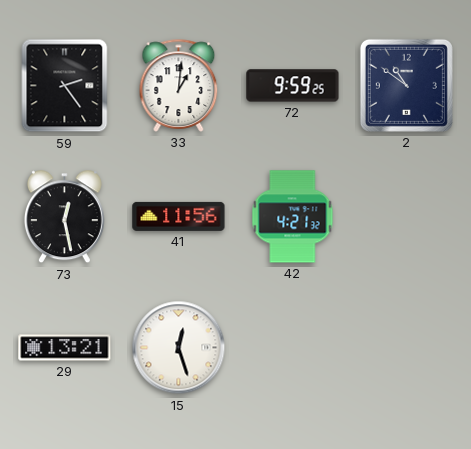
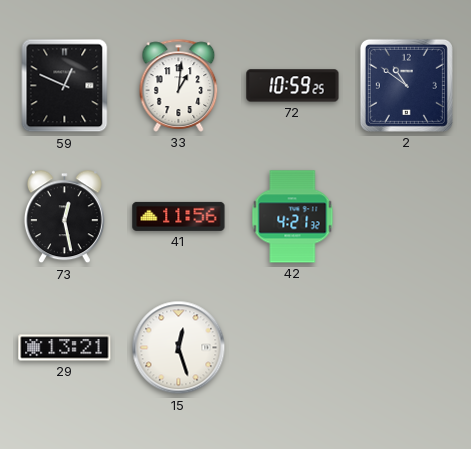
59: 2:24 -> 12:49 (65, 86)
72: 9:59 -> 10:59 (293, 86)
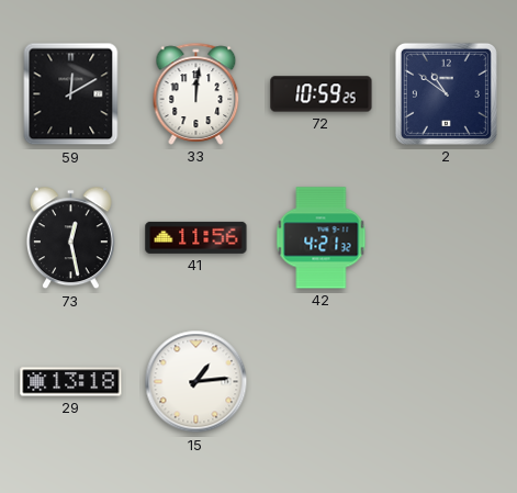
59: 12:49 -> 12:10 (71, 94)
33: 1:01 -> 12:01 (196, 93)
29: 13:21 -> 13:18 (71, 382)
15: 12:27 -> 1:14 (196, 382)
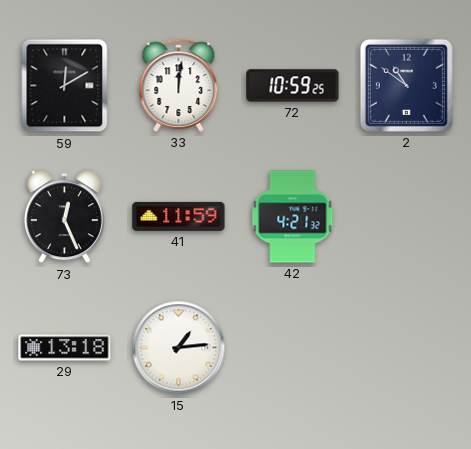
73: 12:28 -> 12:26 (64, 217)
41: 11:56 -> 11:59 (179, 216)
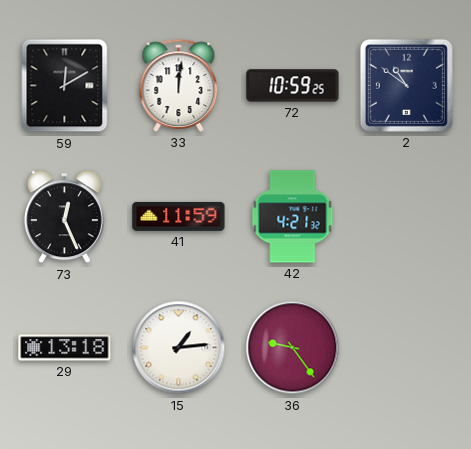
36: none -> 9:24 (293, 348)
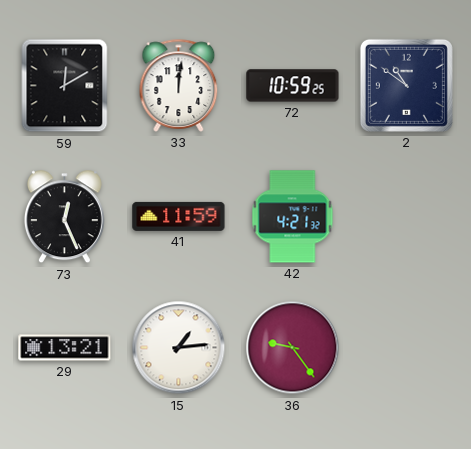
29: 13:18 -> 13:21 (65, 348)
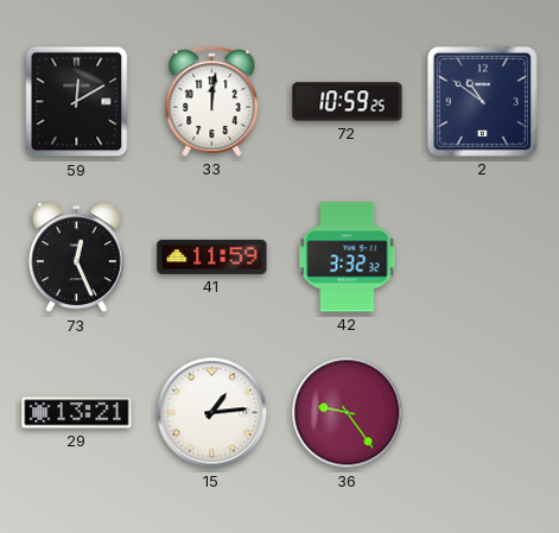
42: 4:21 -> 3:32 (348, 258)
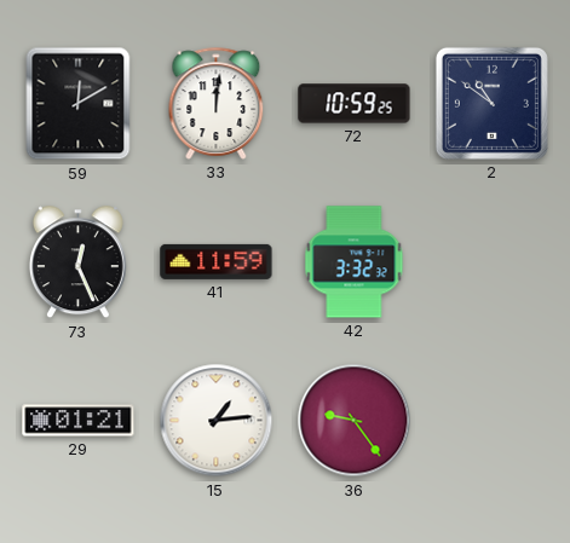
29: 13:21 -> 01:21 (79, 421)
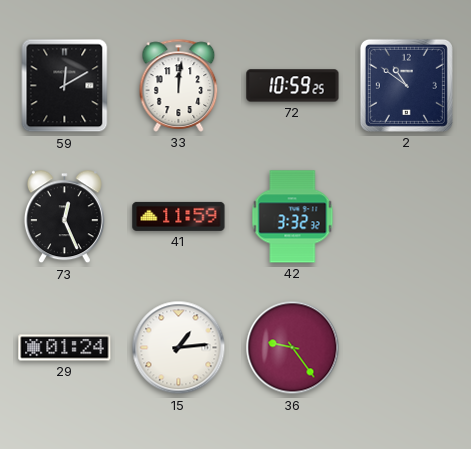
29: 01:21 -> 01:24 (65, 348)
